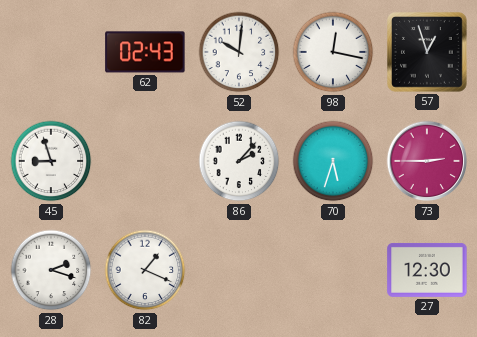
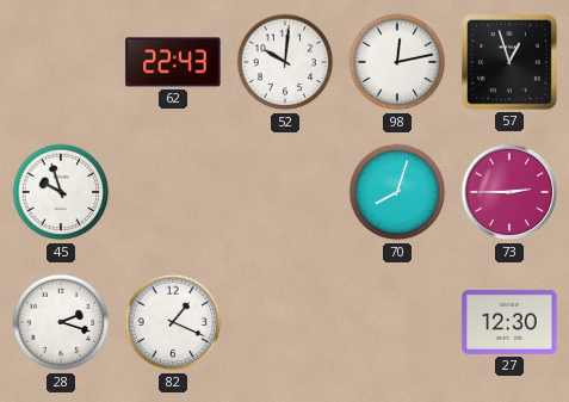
62: 02:43 -> 22:43 (173, 62)
98: 12:17 -> 12:13 (397, 62)
45: 8:57 -> 9:57 (61, 192)
86: 2:07 -> none (239, 161)
70: 5:33 -> 8:03 (397, 192)
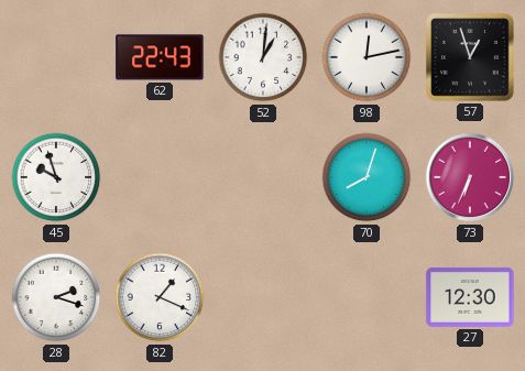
52: 10:01 -> 1:01 (263, 57)
73: 2:45 -> 6:34 (470, 177)
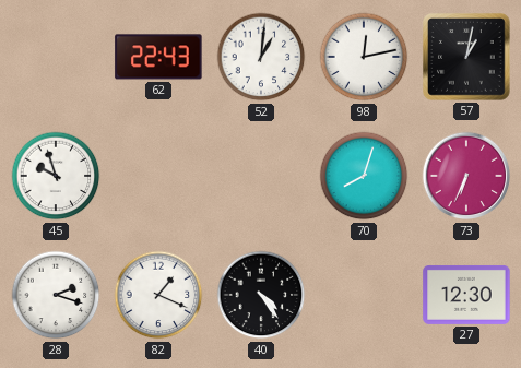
57: 12:57 -> 1:02 (467, 58)
40: none -> 4:24 (261, 295)
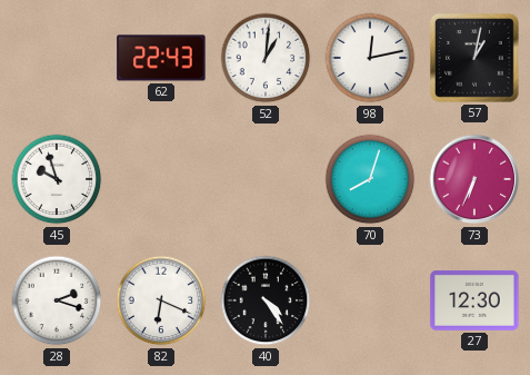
82: 1:19 -> 6:19 (161, 300)
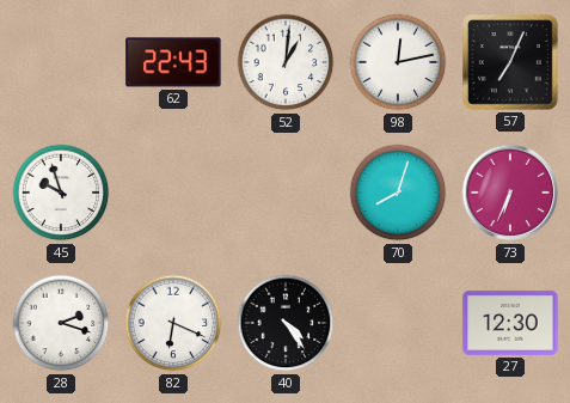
57: 1:02 -> 7:04 (511, 63)
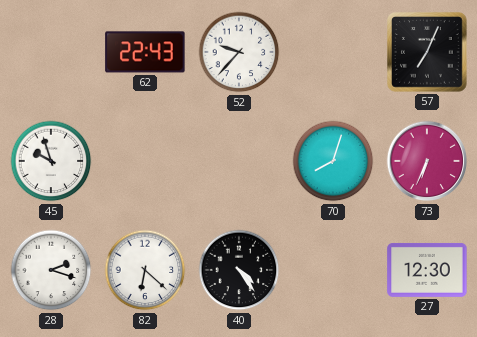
52: 1:01 -> 9:37 (239, 52)
98: 12:13 -> none (398, 62)
82: 6:19 -> 6:22 (145, 270)
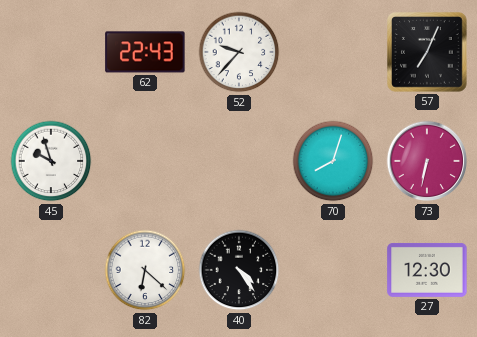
73: 6:34 -> 6:32 (427, 161)
28: 2:18 -> none (51, 270)
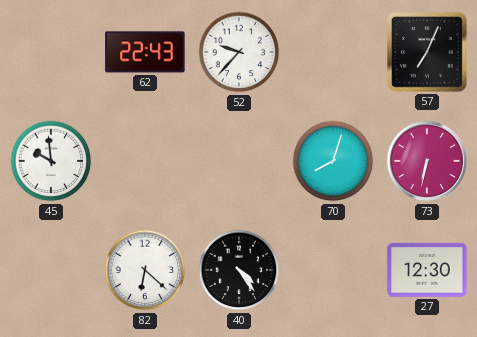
45: 9:57 -> 9:59 (51, 161)
